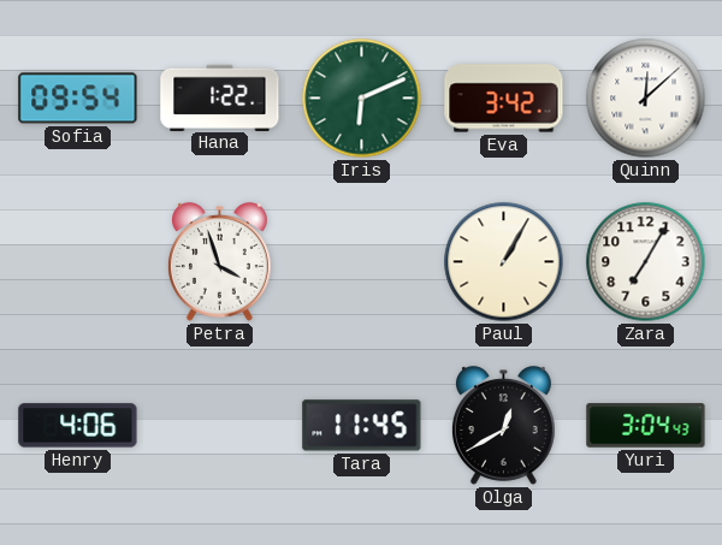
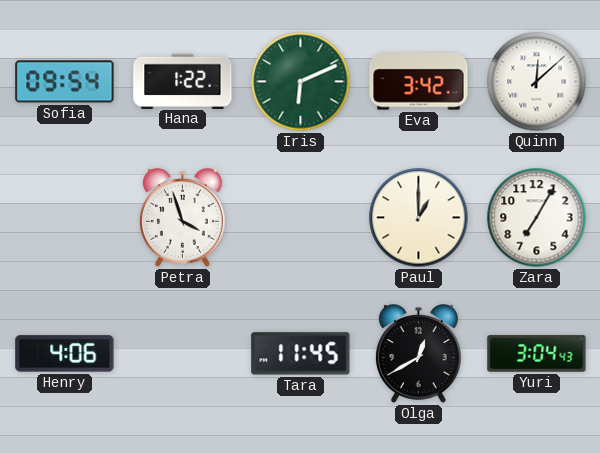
Paul: 1:05 -> 1:00 (419, 218)
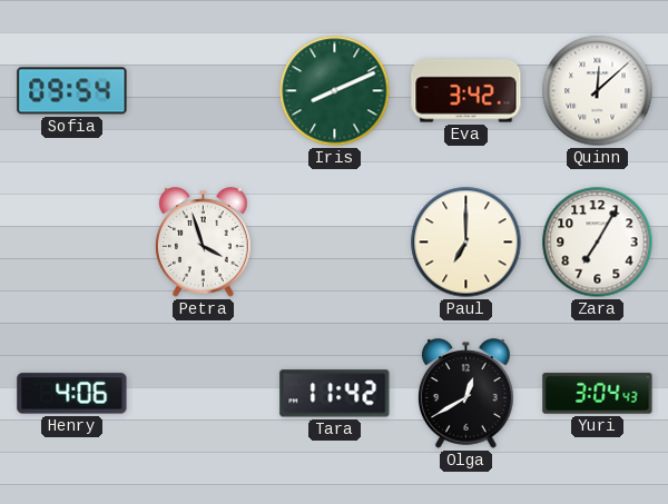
Hana: 1:22 -> none (183, 81)
Iris: 6:11 -> 8:11 (335, 91)
Paul: 1:00 -> 7:00 (466, 243)
Tara: 11:45 -> 11:42 (335, 394)
